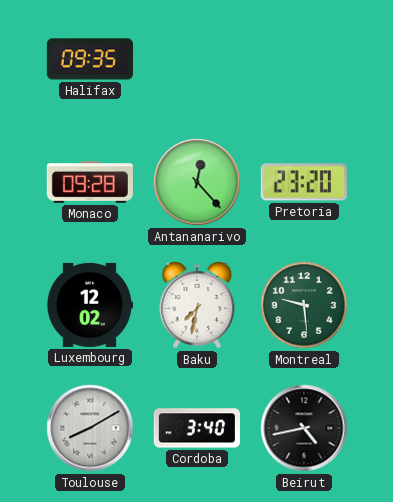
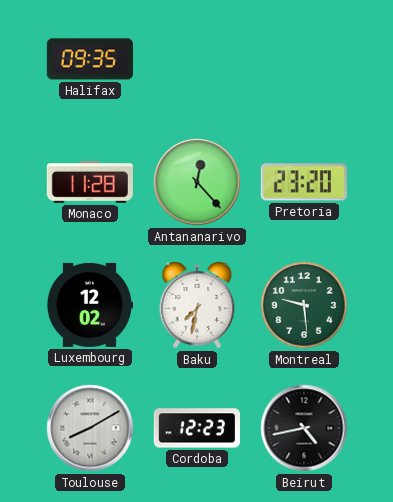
Monaco: 09:28 -> 11:28 (90, 183)
Cordoba: 3:40 -> 12:23 (197, 428)
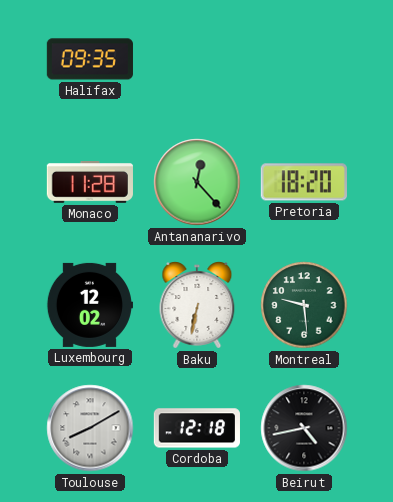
Pretoria: 23:20 -> 18:20 (304, 182)
Baku: 7:32 -> 6:32 (197, 305)
Cordoba: 12:23 -> 12:18 (197, 428)
